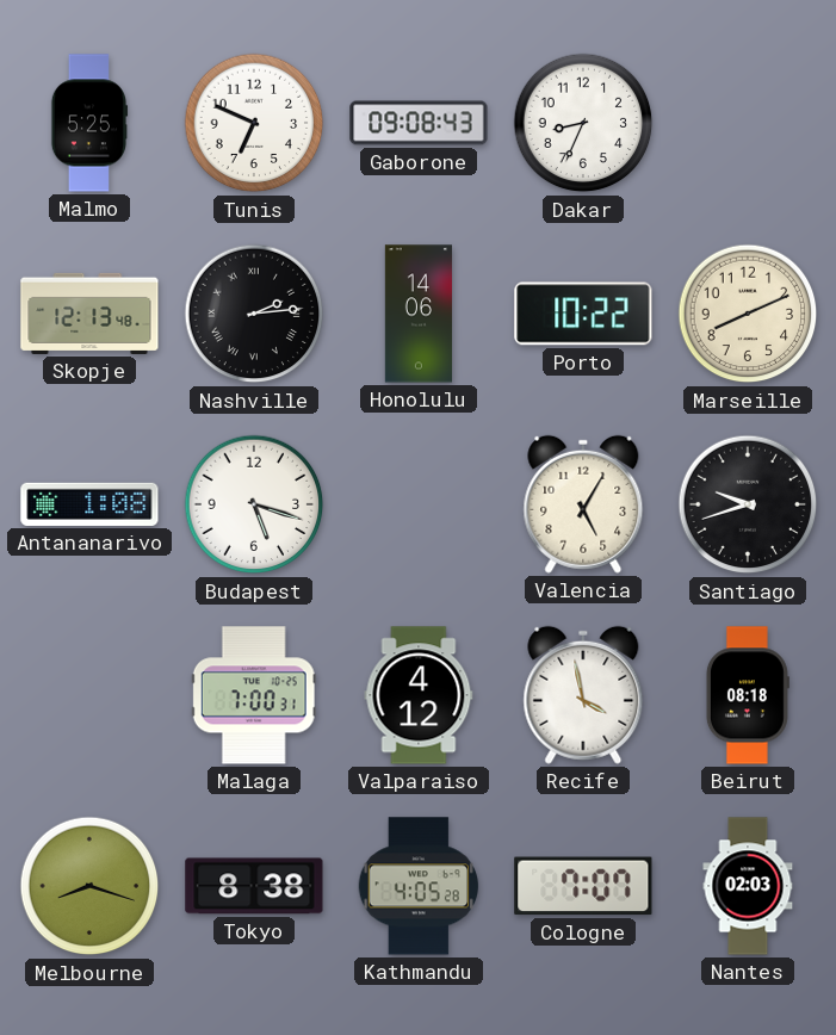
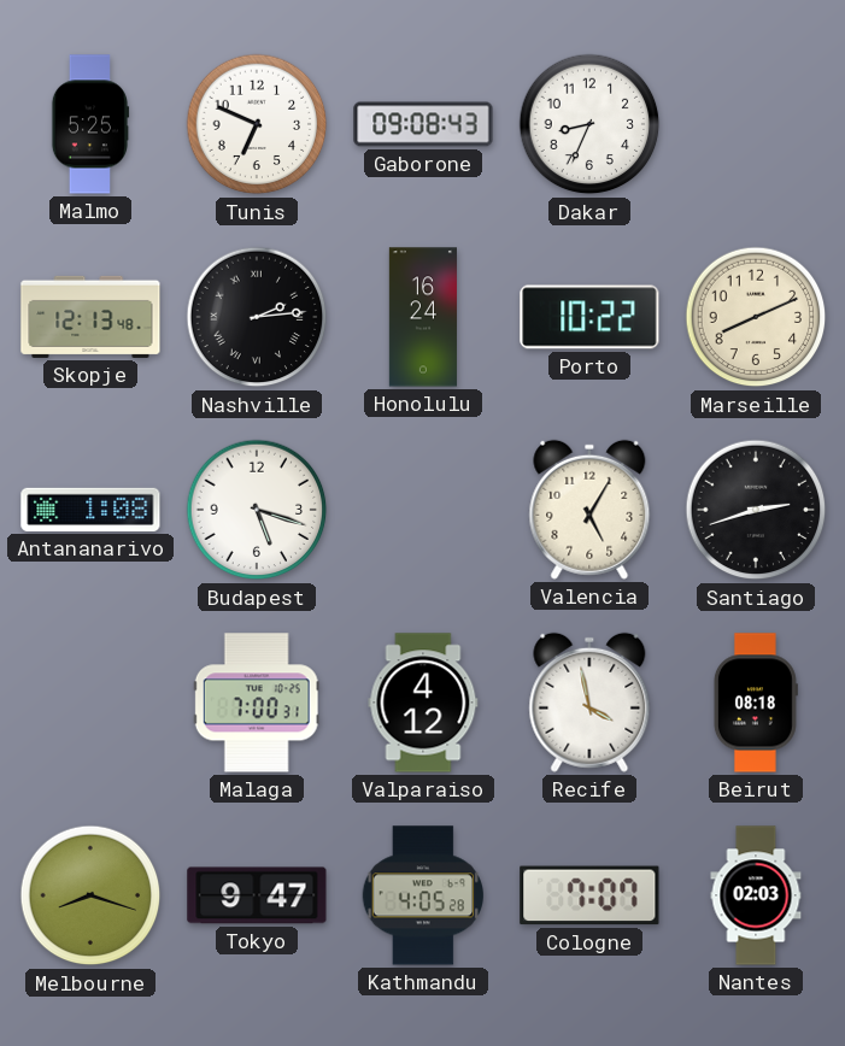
Honolulu: 14:06 -> 16:24 (423, 317)
Santiago: 9:42 -> 2:42 (756, 510)
Tokyo: 8:38 -> 9:47 (257, 895)
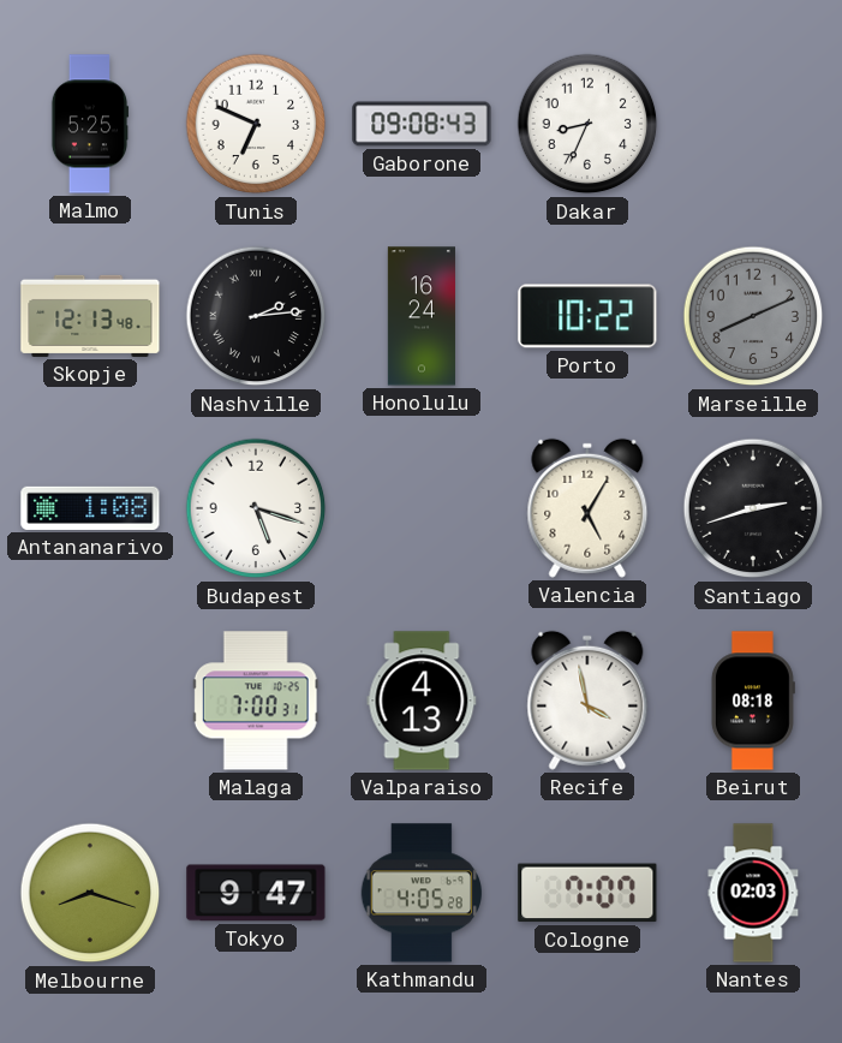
Marseille dial: cream -> grey (753, 316)
Valparaiso: 4:12 -> 4:13 (422, 701)
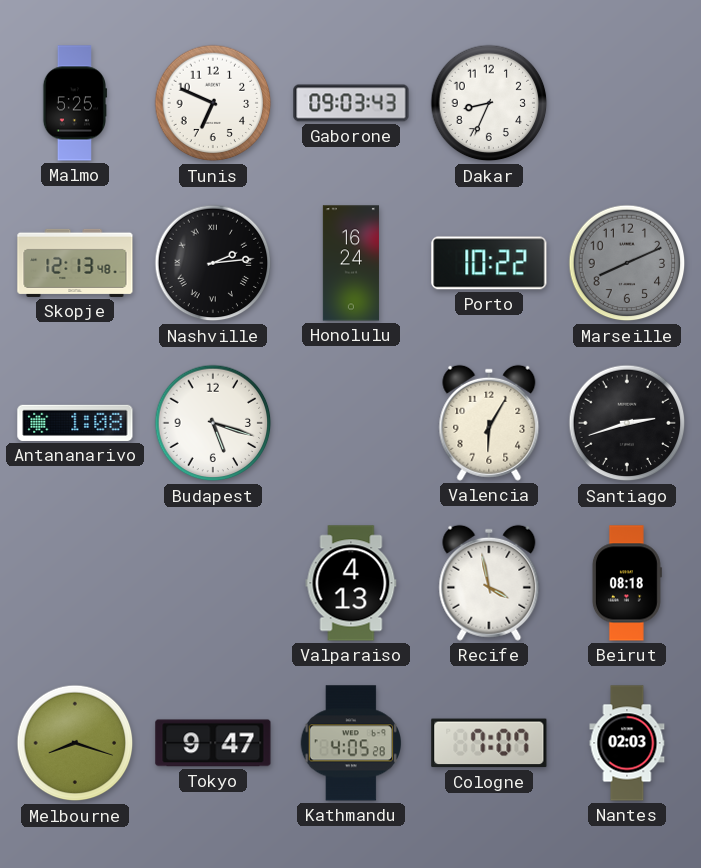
Gaborone: 09:08 -> 09:03 (351, 103)
Valencia: 5:05 -> 6:05 (489, 423)
Malaga: 7:00 -> none (256, 701)
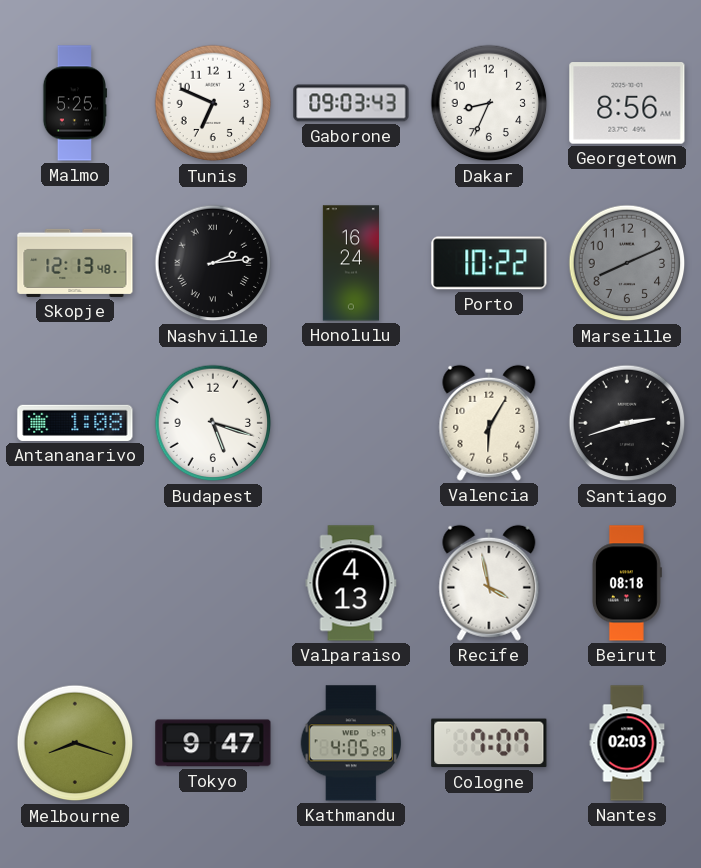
Georgetown: none -> 8:56 (627, 103)
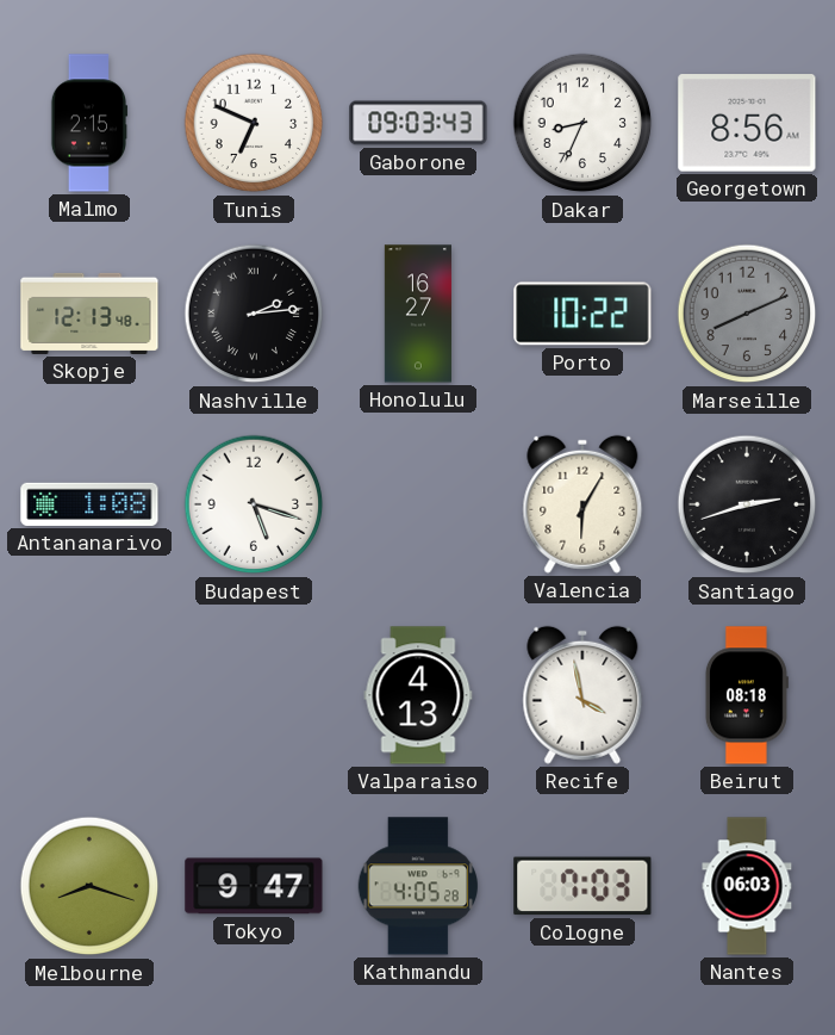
Malmo: 5:25 -> 2:15 (89, 123)
Honolulu: 16:24 -> 16:27 (418, 314)
Cologne: 7:07 -> 7:03 (582, 886)
Nantes: 02:03 -> 06:03 (747, 886)
